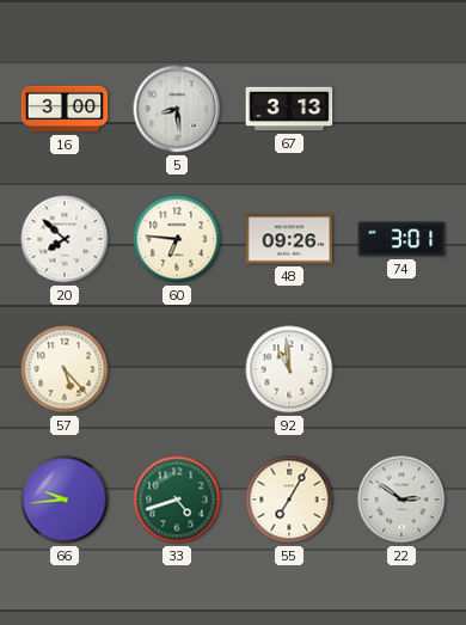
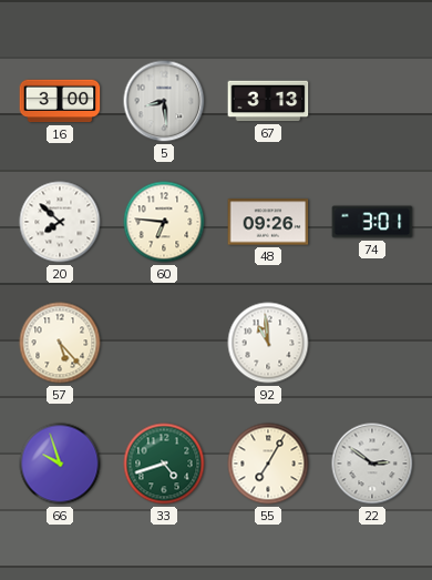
66: 9:44 -> 9:57 (60, 464)
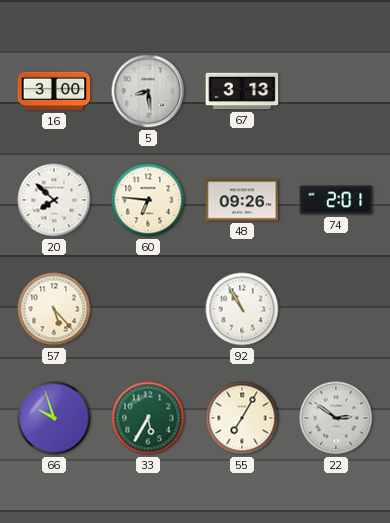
74: 3:01 -> 2:01 (336, 200)
92: 10:59 -> 10:55 (242, 309)
33: 4:42 -> 5:35 (148, 418)
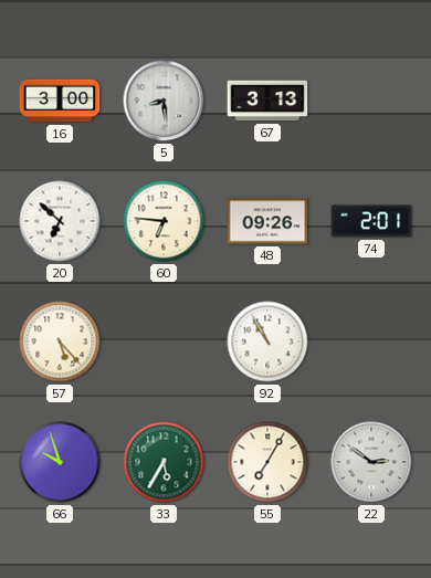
20: 7:52 -> 6:52 (60, 221)
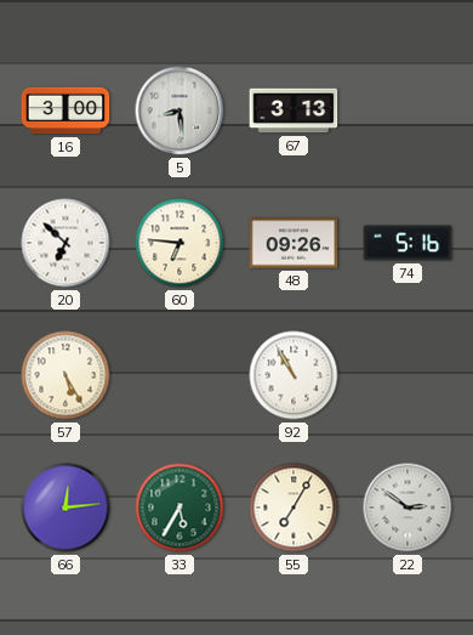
74: 2:01 -> 5:16 (408, 243)
57: 5:23 -> 5:25 (65, 375)
66: 9:57 -> 12:14 (65, 508)
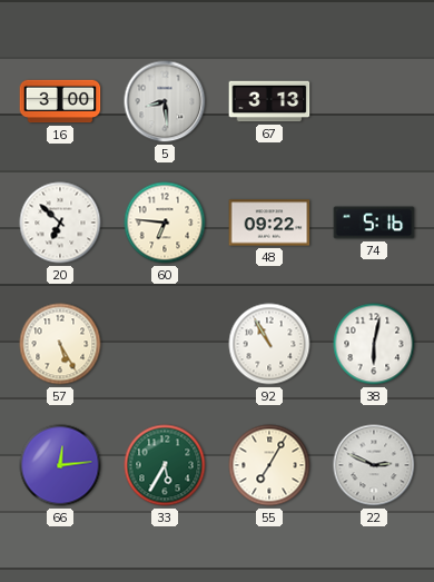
48: 09:26 -> 09:22 (269, 223)
38: none -> 6:02 (374, 344)
22: 2:51 -> 2:49 (374, 465)
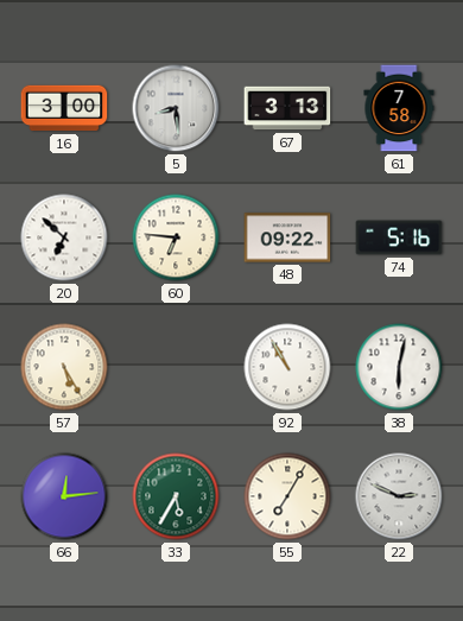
61: none -> 7:58 (399, 108)
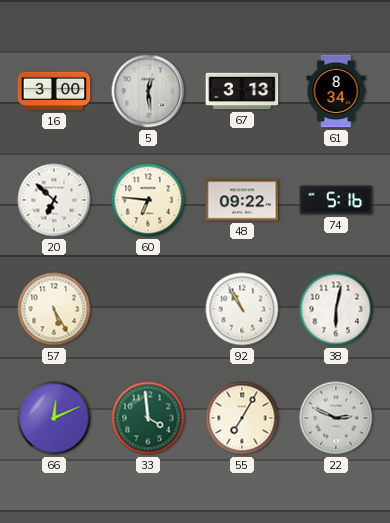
5: 8:29 -> 12:29 (148, 91)
61: 7:58 -> 8:34 (336, 91)
66: 12:14 -> 12:11 (54, 418)
33: 5:35 -> 3:59 (148, 418)
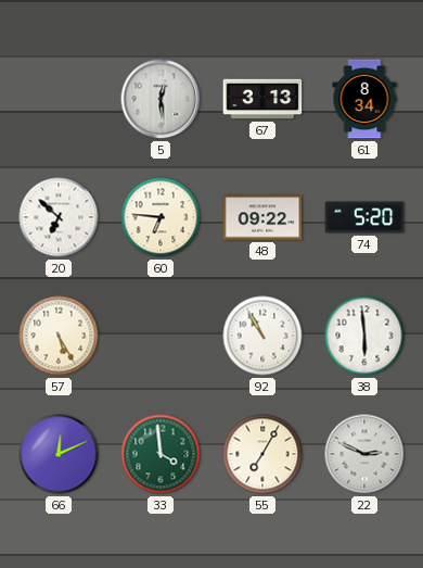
16: 3:00 -> none (54, 91)
74: 5:16 -> 5:20 (364, 217)
38: 6:02 -> 5:59 (364, 336)
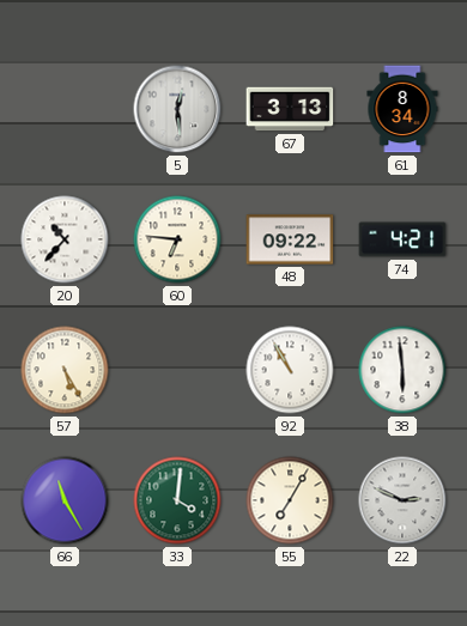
20: 6:52 -> 10:37 (65, 239)
74: 5:20 -> 4:21 (402, 239)
66: 12:11 -> 11:25 (65, 500)
33: 3:59 -> 4:01 (177, 500)
